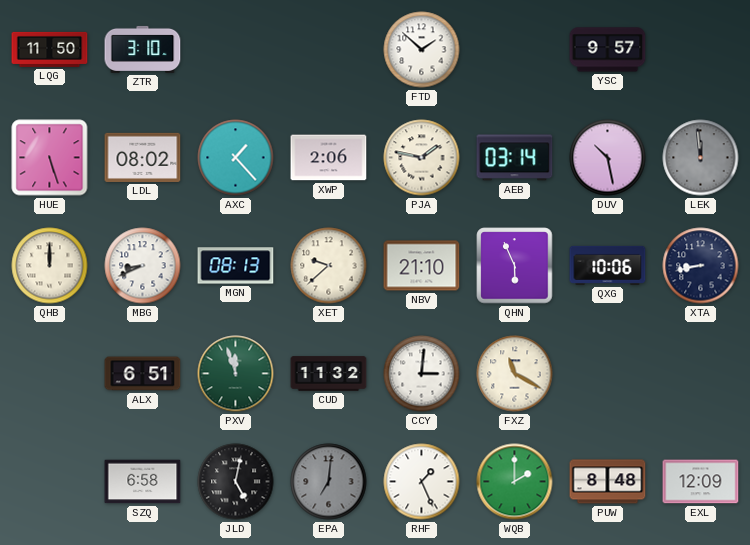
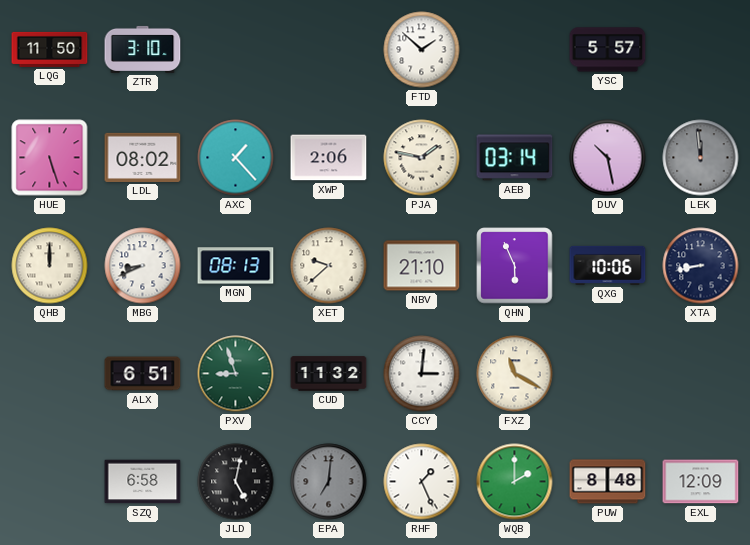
YSC: 9:57 -> 5:57 (608, 50)
PXV: 11:57 -> 8:57 (236, 374)
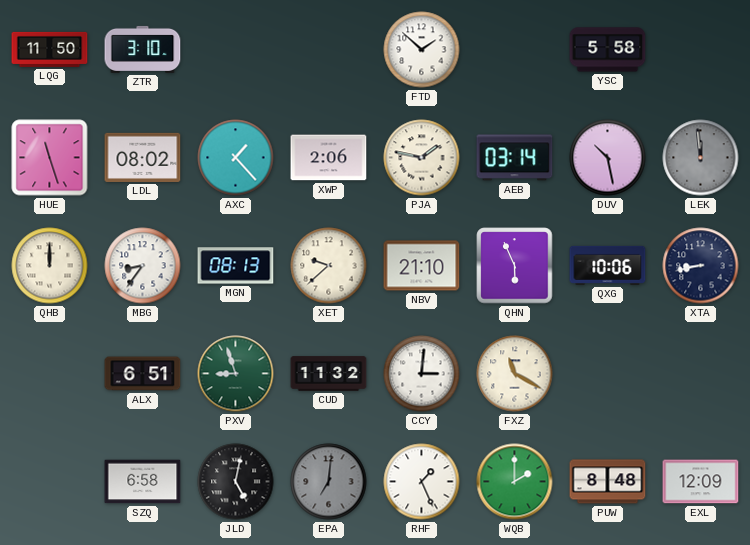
YSC: 5:57 -> 5:58 (608, 50)
HUE: 5:27 -> 11:27 (50, 158)
MBG: 8:41 -> 8:36 (143, 266)
